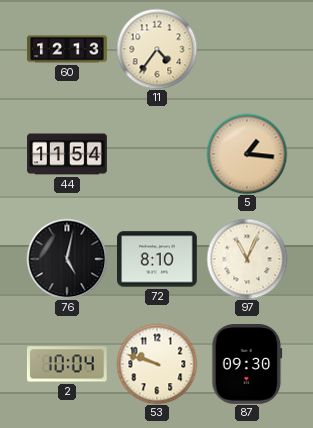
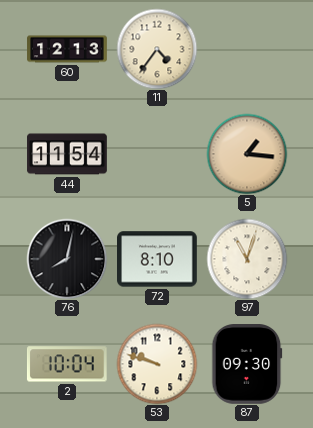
76: 5:02 -> 8:02 (67, 259)
97: 11:04 -> 11:03 (247, 259)
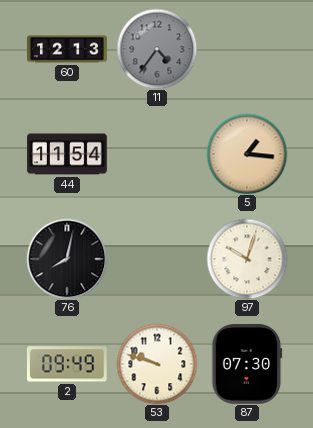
11 dial: cream -> grey (157, 49)
72: 8:10 -> none (158, 259)
97: 11:03 -> 10:03 (247, 259)
2: 10:04 -> 09:49 (67, 364)
87: 09:30 -> 07:30 (247, 365)
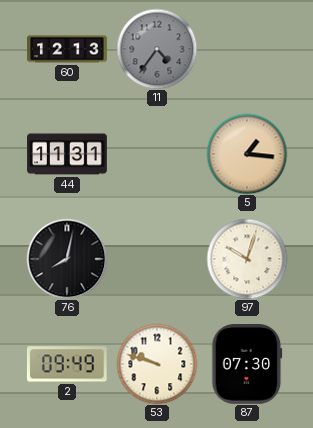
44: 11:54 -> 11:31 (67, 154)
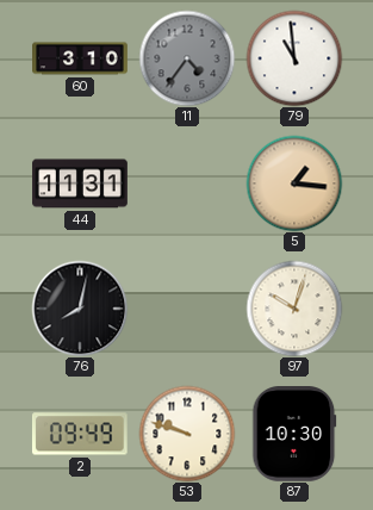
60: 12:13 -> 3:10 (80, 58)
79: none -> 10:59 (294, 58)
87: 07:30 -> 10:30 (294, 435)
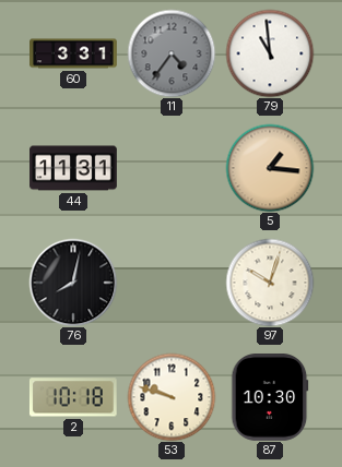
60: 3:10 -> 3:31 (73, 53)
2: 09:49 -> 10:18 (73, 397)
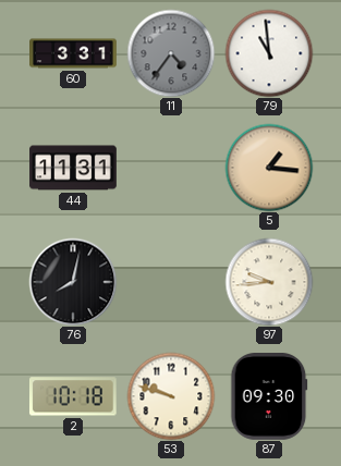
97: 10:03 -> 9:44 (269, 282)
87: 10:30 -> 09:30 (269, 397)
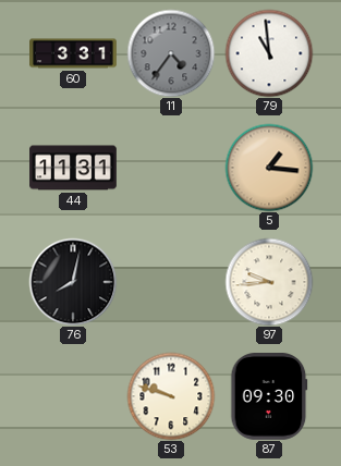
2: 10:18 -> none (73, 396)
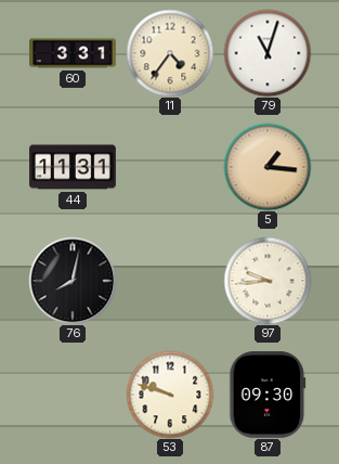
11 dial: grey -> cream (170, 53)
79: 10:59 -> 11:03 (268, 53)
